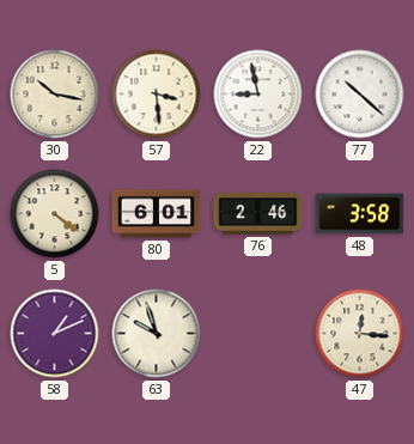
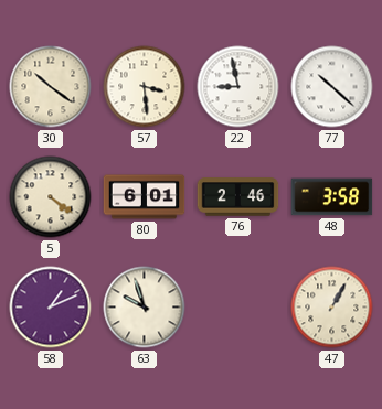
30: 10:17 -> 10:21 (51, 87)
47: 12:16 -> 1:05 (332, 308)
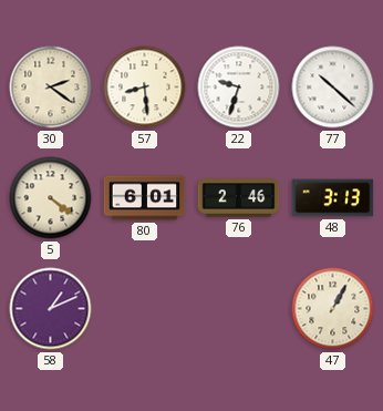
30: 10:21 -> 2:21 (51, 88)
57: 3:29 -> 8:29 (145, 88)
22: 8:58 -> 9:33 (239, 88)
48: 3:58 -> 3:13 (333, 198)
63: 9:57 -> none (145, 308)
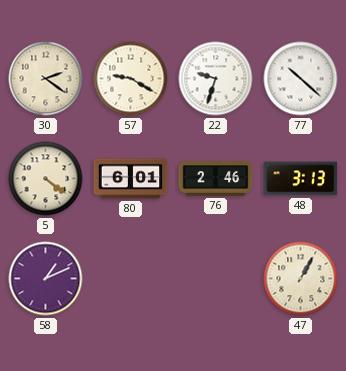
57: 8:29 -> 9:20 (131, 79)
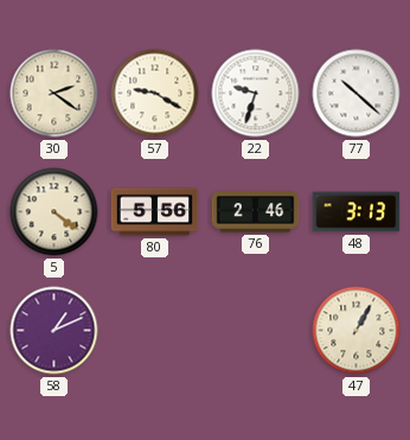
80: 6:01 -> 5:56 (155, 212)
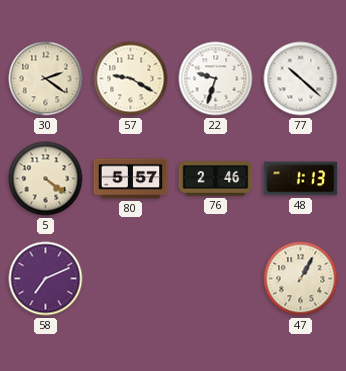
80: 5:56 -> 5:57 (131, 179)
48: 3:13 -> 1:13 (301, 179)
58: 1:11 -> 7:11 (46, 279)
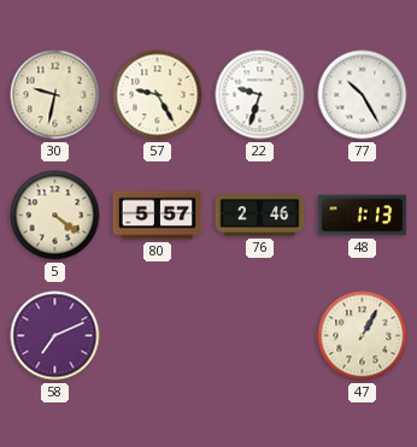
30: 2:21 -> 9:32 (55, 95)
57: 9:20 -> 9:25 (158, 95)
77: 10:22 -> 10:25 (363, 95)
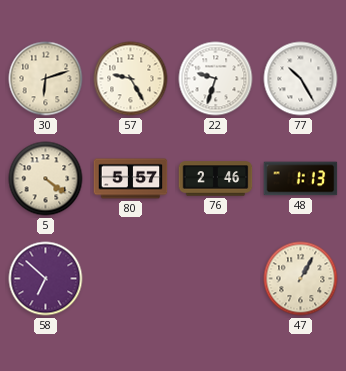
30: 9:32 -> 6:12 (46, 79)
58: 7:11 -> 6:52 (46, 279)
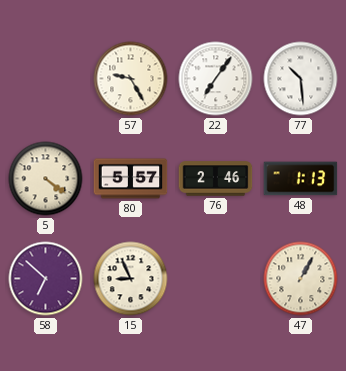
30: 6:12 -> none (46, 79)
22: 9:33 -> 7:06 (216, 79)
77: 10:25 -> 10:29 (301, 79)
15: none -> 8:56 (131, 279)
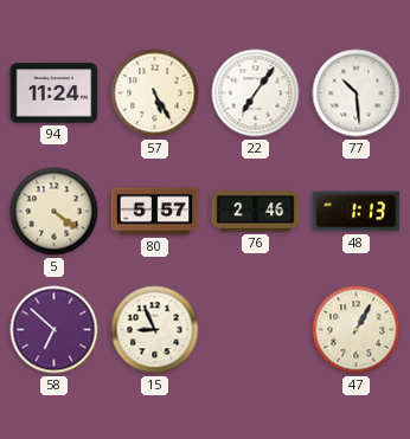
94: none -> 11:24 (55, 93)
57: 9:25 -> 5:25 (155, 93)
